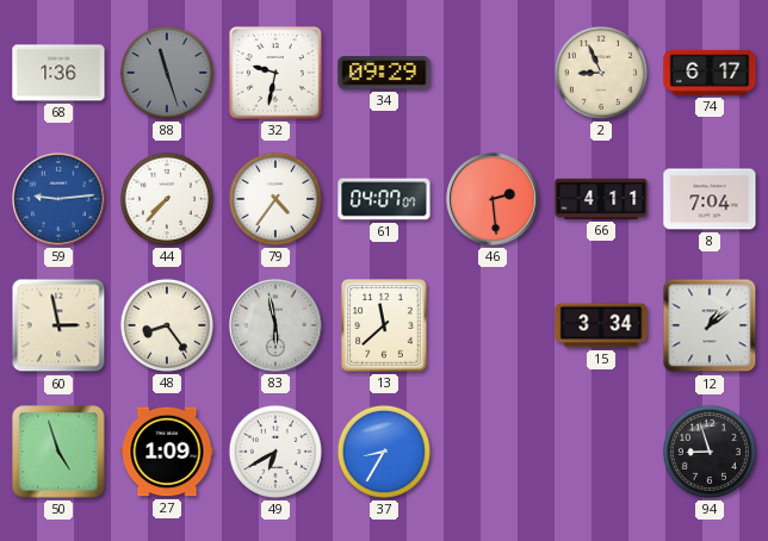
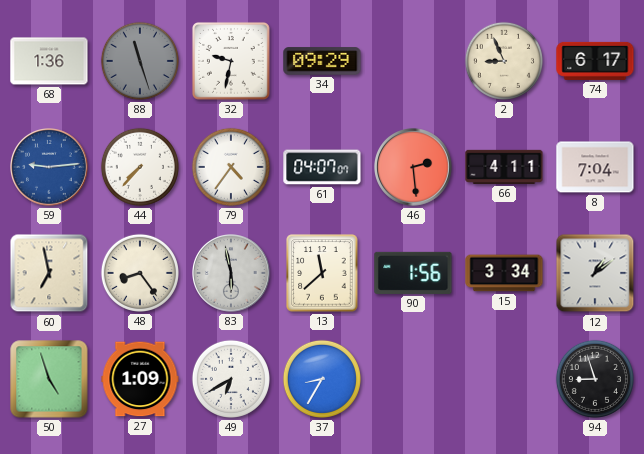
60: 2:58 -> 6:58 (49, 273)
90: none -> 1:56 (413, 273)
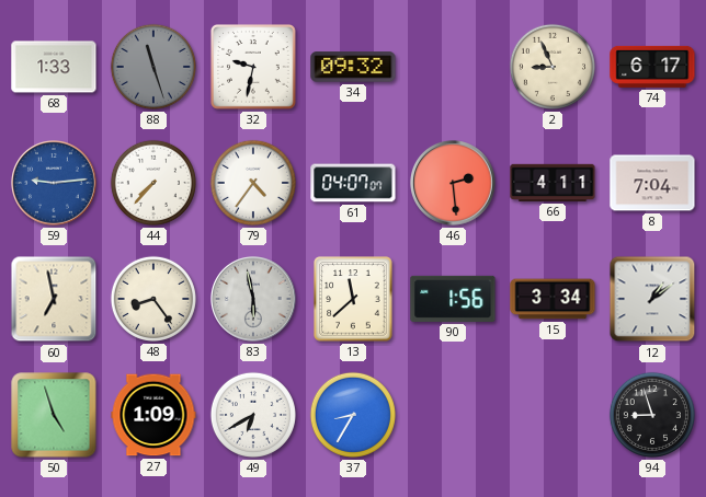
68: 1:36 -> 1:33 (54, 67)
34: 09:29 -> 09:32 (353, 67)
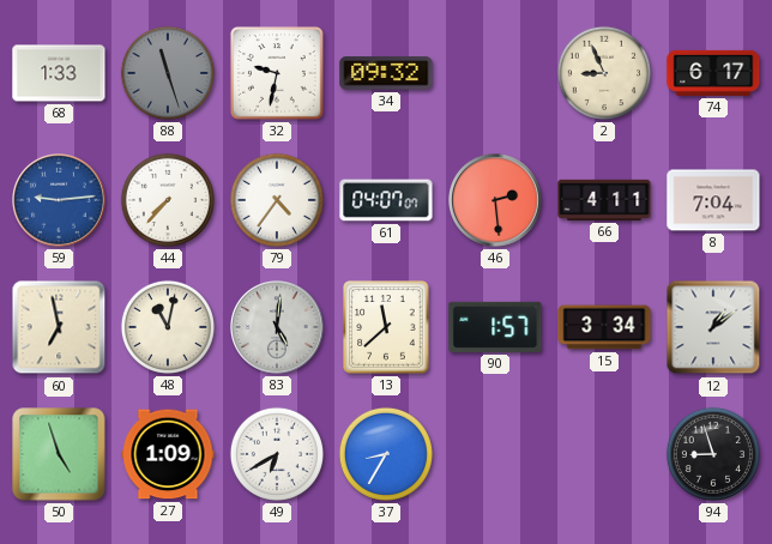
48: 8:24 -> 11:02 (168, 327)
83: 5:58 -> 5:01 (278, 328)
90: 1:56 -> 1:57 (495, 327)
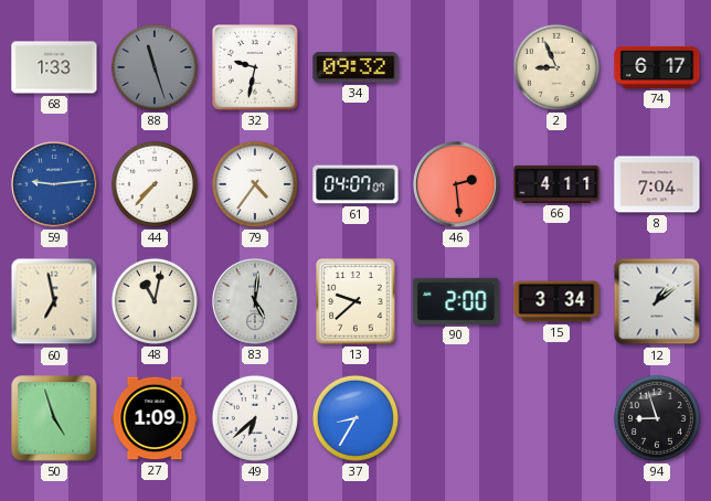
13: 11:38 -> 9:38 (355, 301)
90: 1:57 -> 2:00 (456, 301)
49: 6:40 -> 6:38 (255, 418)
